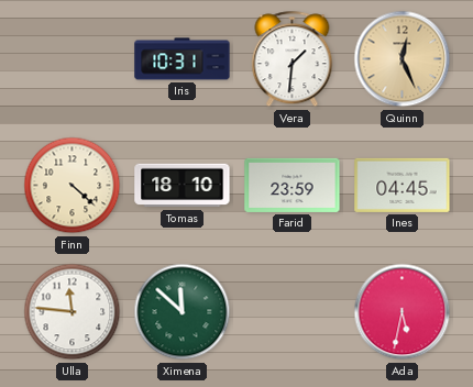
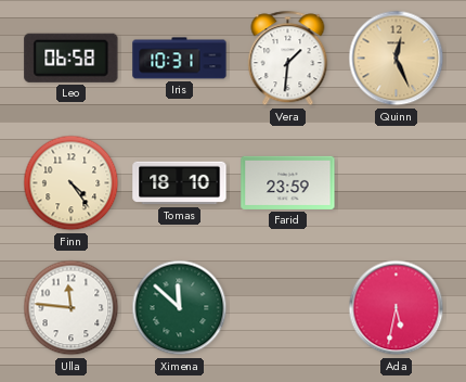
Leo: none -> 06:58 (72, 58)
Finn: 4:22 -> 4:24 (72, 183)
Ines: 04:45 -> none (403, 185)
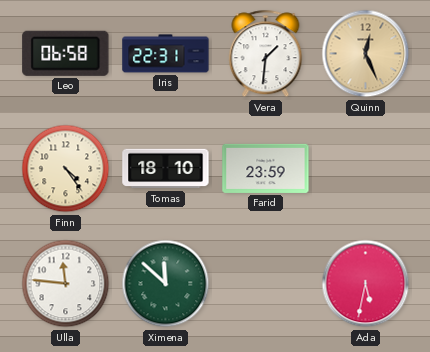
Iris: 10:31 -> 22:31 (166, 54)
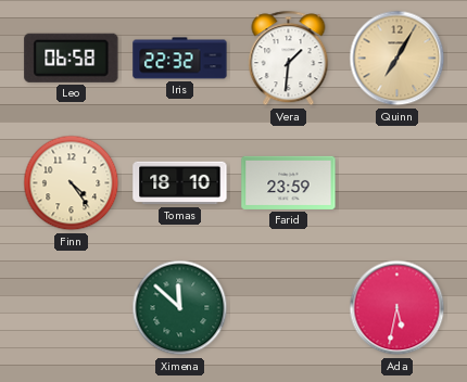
Iris: 22:31 -> 22:32 (180, 59)
Quinn: 12:26 -> 7:05 (397, 59)
Ulla: 11:46 -> none (66, 284)
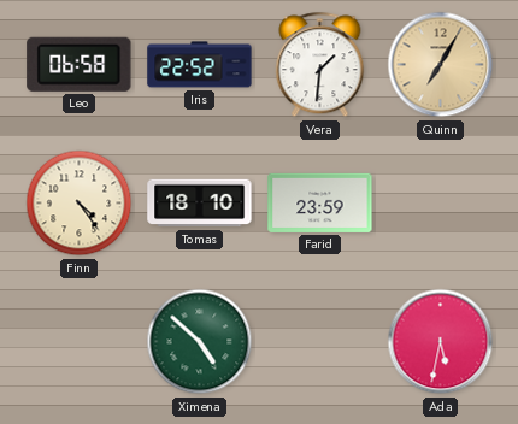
Iris: 22:32 -> 22:52 (200, 65)
Ximena: 11:52 -> 4:52 (200, 342)
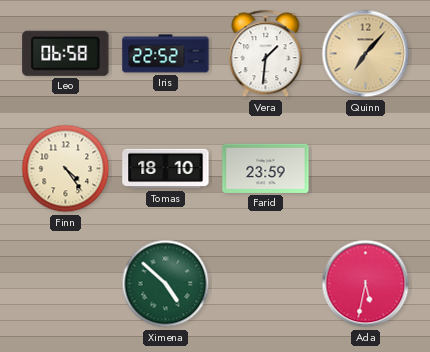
Quinn: 7:05 -> 7:07 (366, 54)
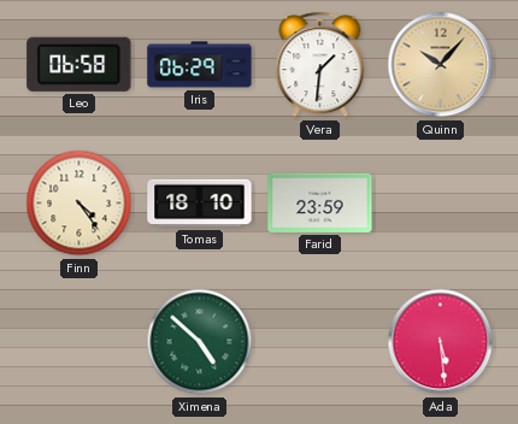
Iris: 22:52 -> 06:29 (200, 65)
Quinn: 7:07 -> 10:07 (441, 65)
Ada: 5:32 -> 5:29 (441, 342)
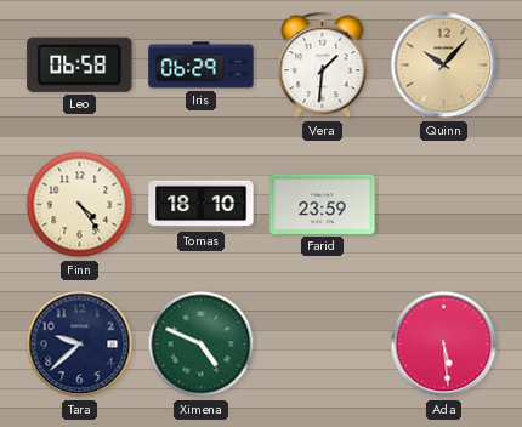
Tara: none -> 9:38 (80, 345)
Ximena: 4:52 -> 4:49 (202, 345)
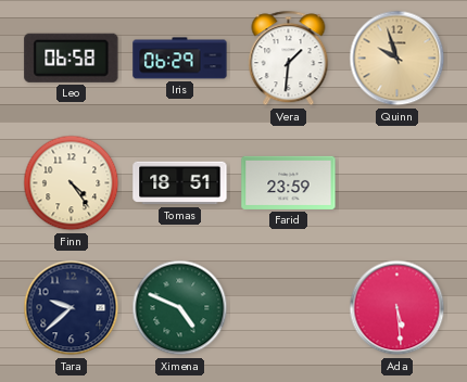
Quinn: 10:07 -> 9:57 (397, 59)
Tomas: 18:10 -> 18:51 (180, 183)
